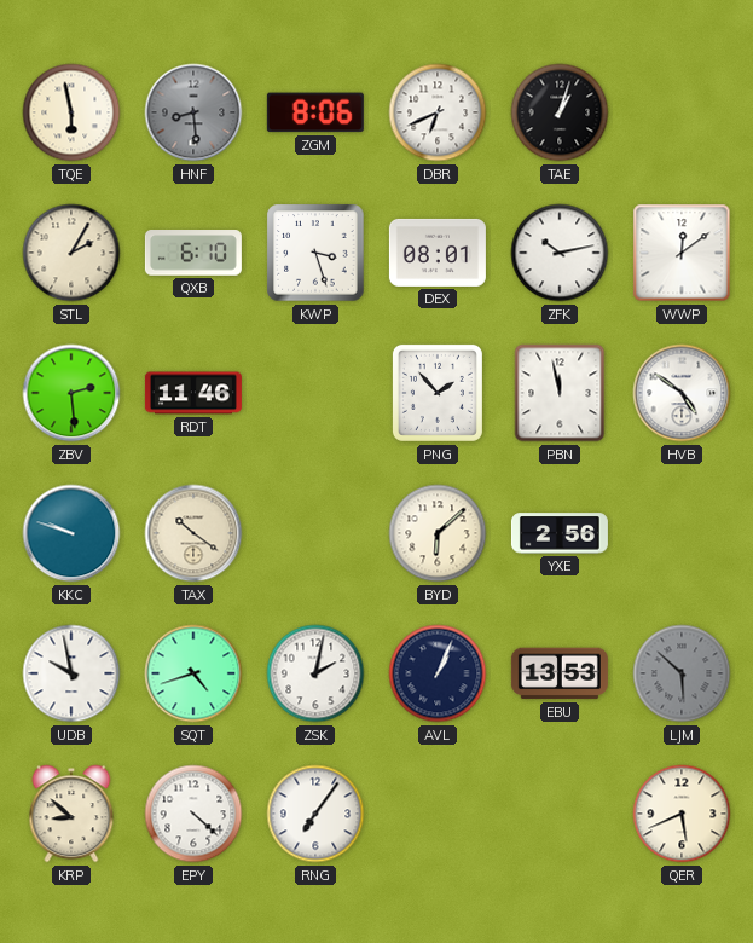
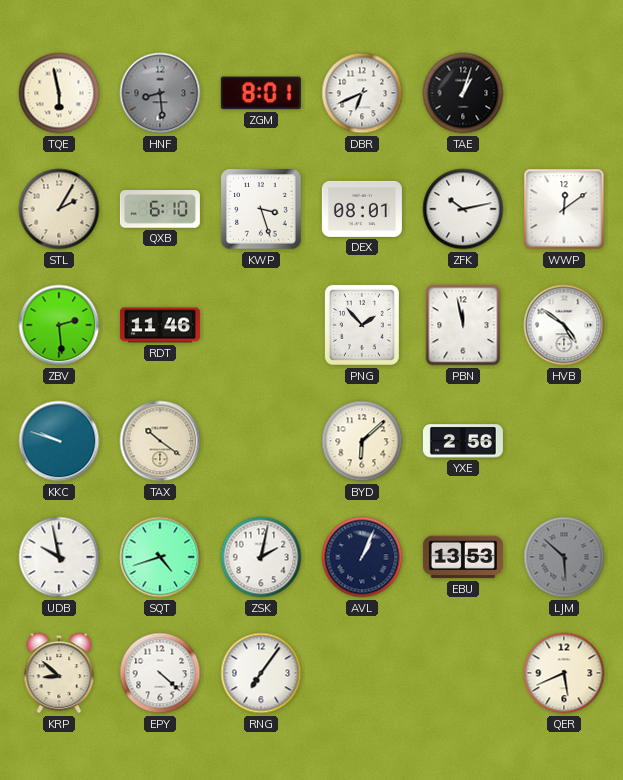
ZGM: 8:06 -> 8:01 (261, 93)
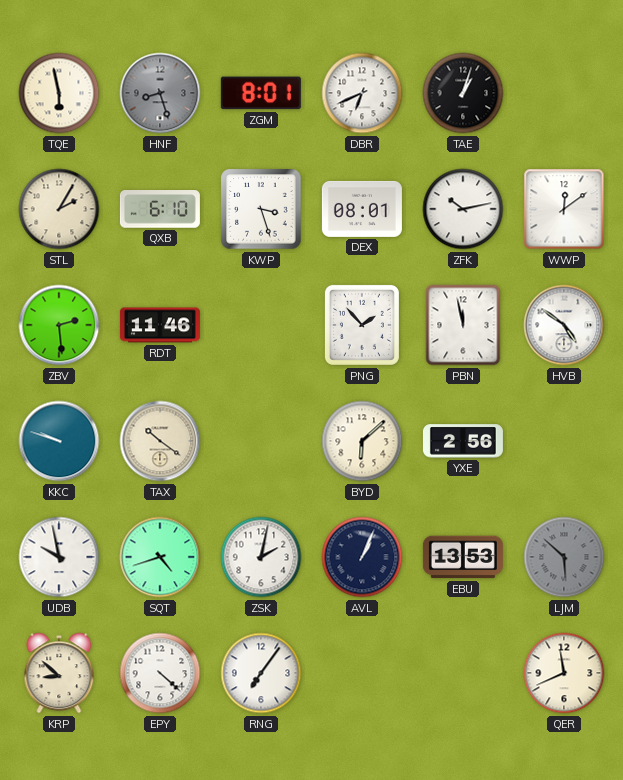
HNF: 8:29 -> 8:27 (160, 93)
QER: 5:41 -> 11:41 (564, 673)
